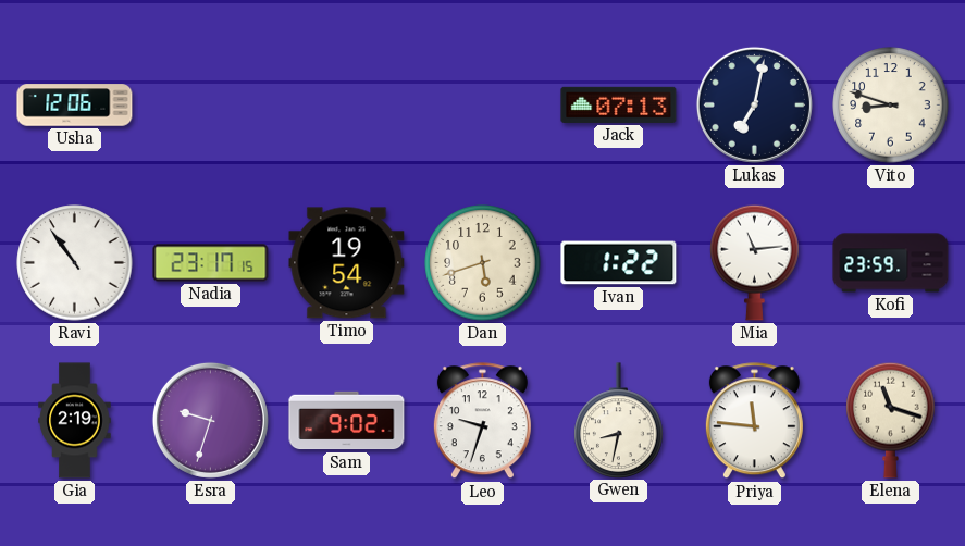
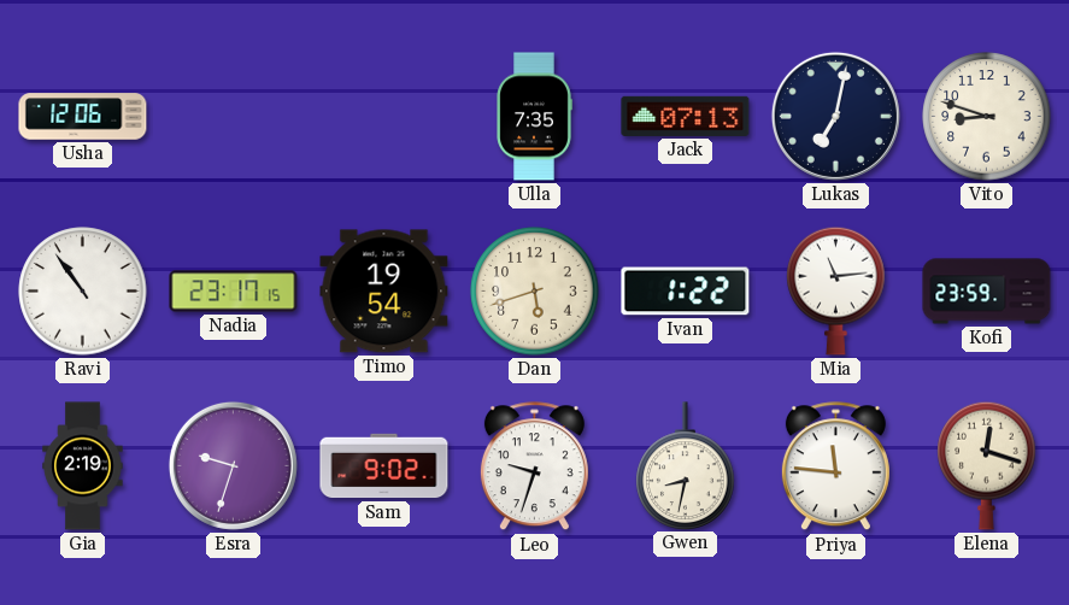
Ulla: none -> 7:35 (534, 117)
Elena: 11:18 -> 12:18 (987, 465)
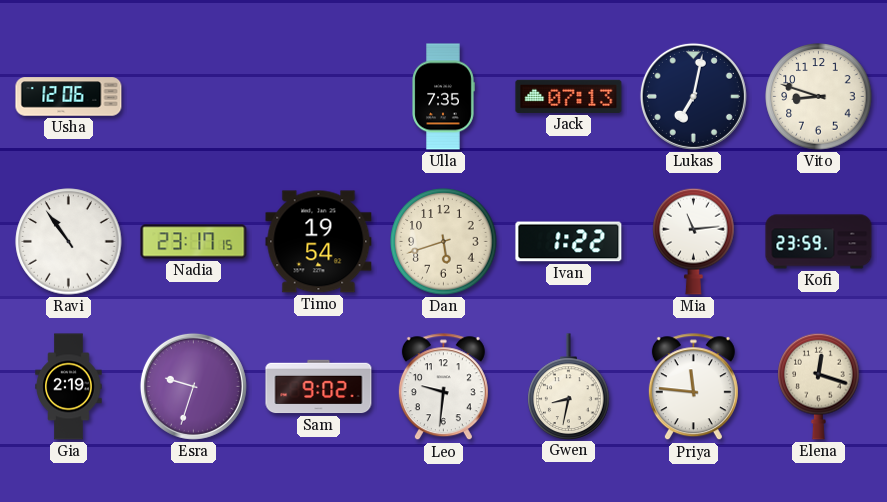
Leo: 9:33 -> 9:31 (443, 387)
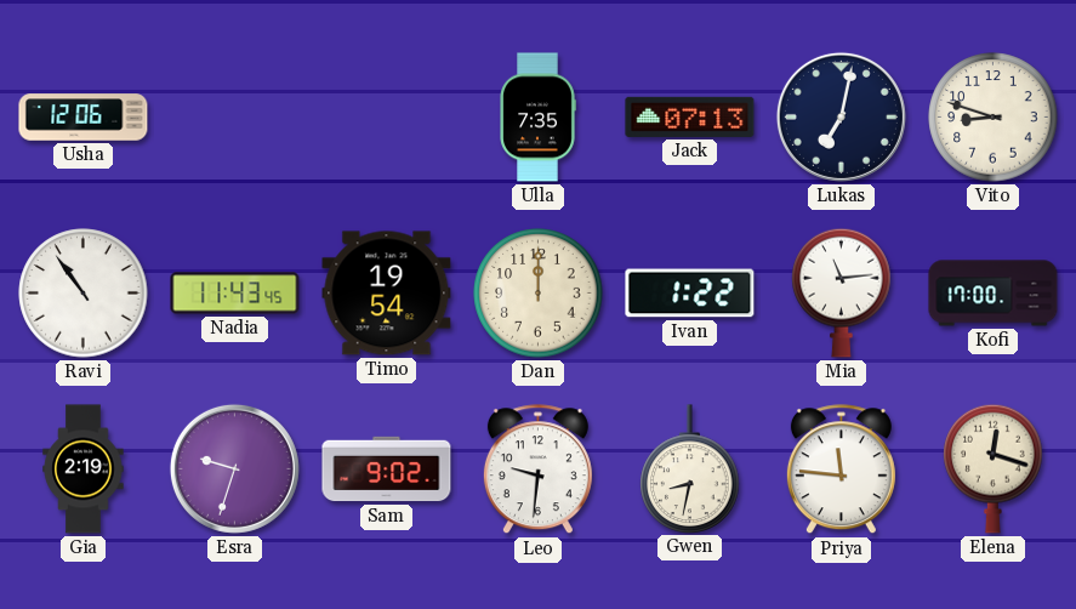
Nadia: 23:17 -> 11:43 (235, 294)
Dan: 5:42 -> 12:00 (539, 294)
Kofi: 23:59 -> 17:00 (994, 294)
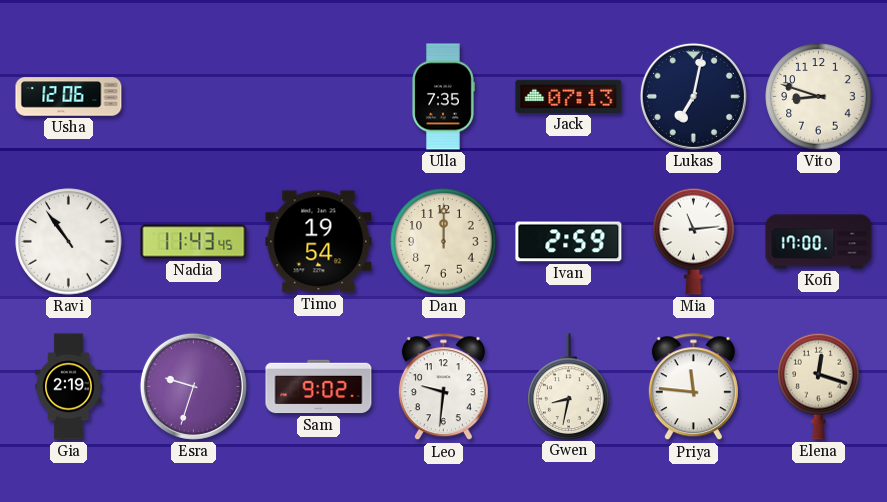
Ivan: 1:22 -> 2:59 (569, 242)
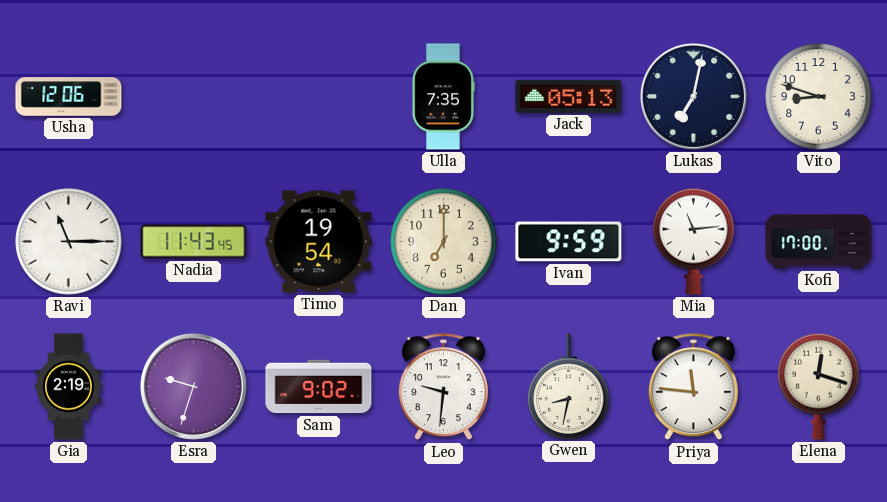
Jack: 07:13 -> 05:13 (569, 96)
Ravi: 10:54 -> 11:15 (69, 242)
Dan: 12:00 -> 7:00 (444, 242)
Ivan: 2:59 -> 9:59 (569, 242)
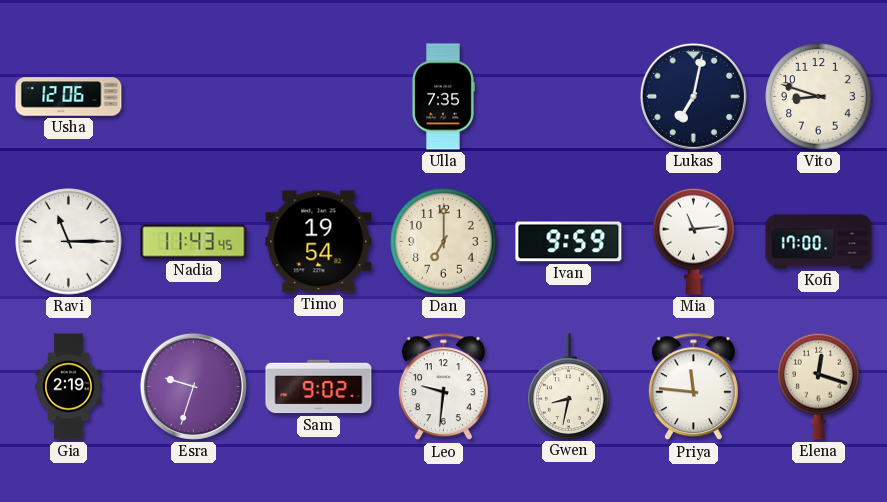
Jack: 05:13 -> none (569, 96)
